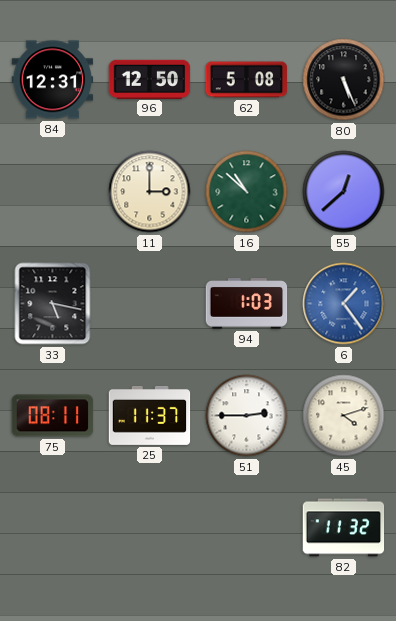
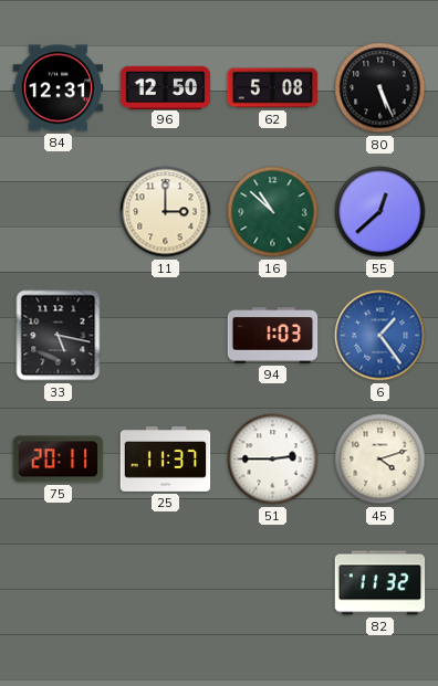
75: 08:11 -> 20:11 (59, 460)
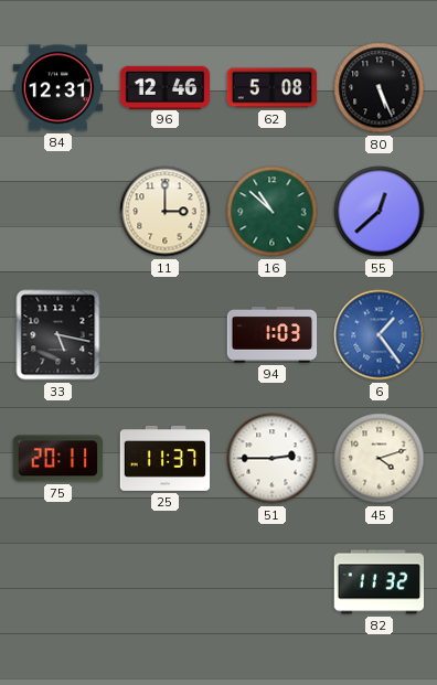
96: 12:50 -> 12:46 (166, 87)
